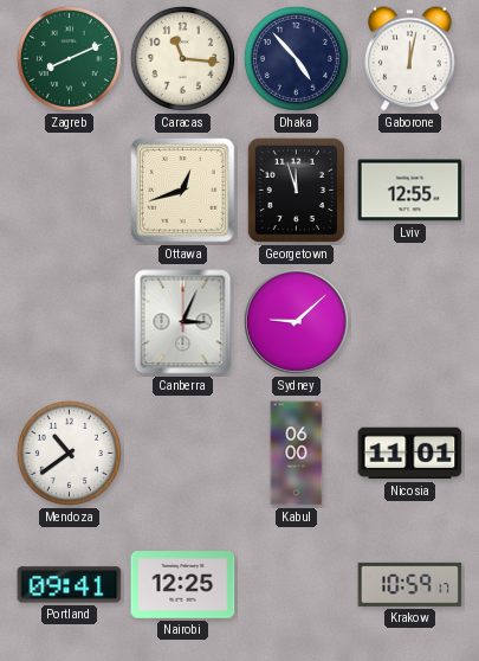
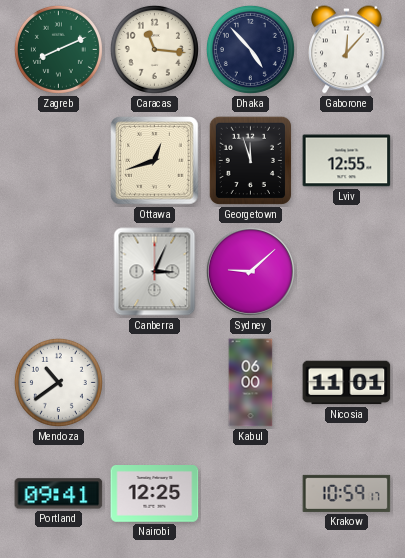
Gaborone: 12:02 -> 12:07 (347, 50)
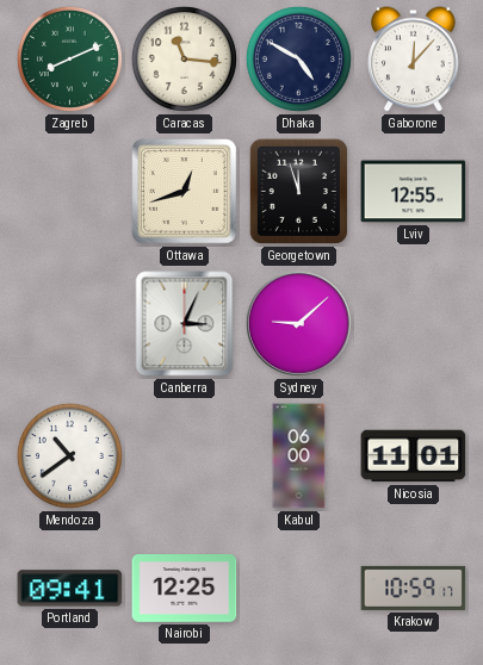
Dhaka: 4:53 -> 4:50 (298, 58)
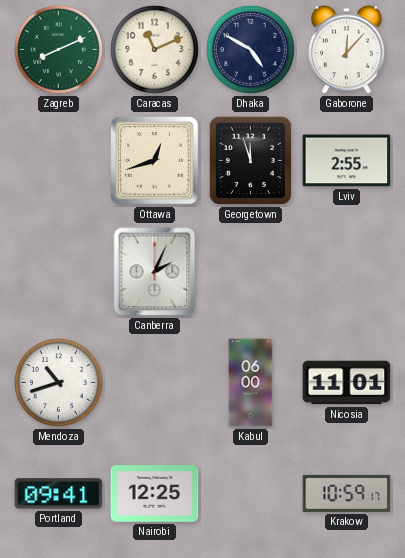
Caracas: 11:16 -> 11:11 (154, 49)
Lviv: 12:55 -> 2:55 (347, 161)
Canberra: 3:04 -> 2:04 (155, 272)
Sydney: 9:08 -> none (298, 323)
Mendoza: 10:39 -> 10:42 (58, 382)
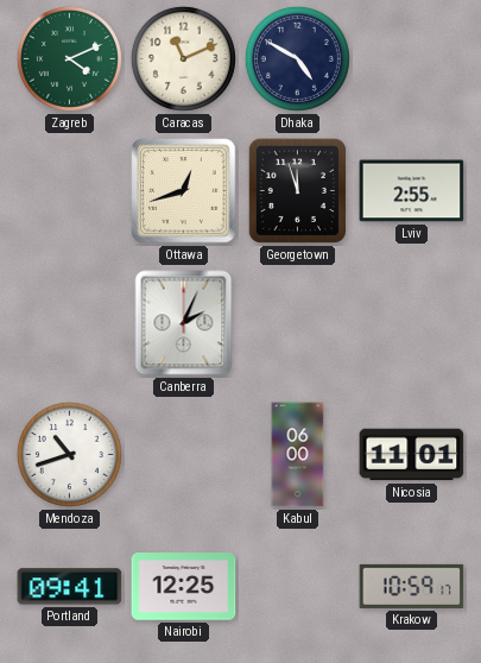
Zagreb: 8:11 -> 4:11 (69, 58)
Gaborone: 12:07 -> none (347, 50)
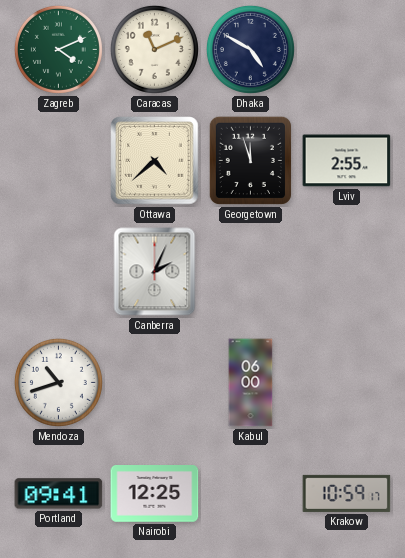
Ottawa: 12:42 -> 4:38 (155, 161)
Nicosia: 11:01 -> none (412, 455)
